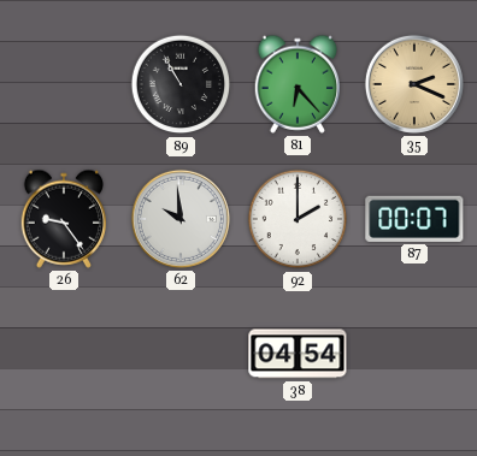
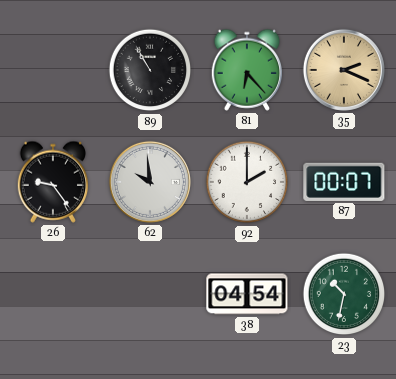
23: none -> 10:32 (344, 294)
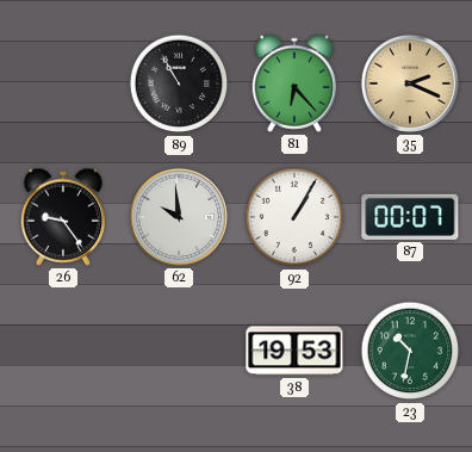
92: 2:00 -> 1:05 (294, 217)
38: 04:54 -> 19:53 (294, 351)
